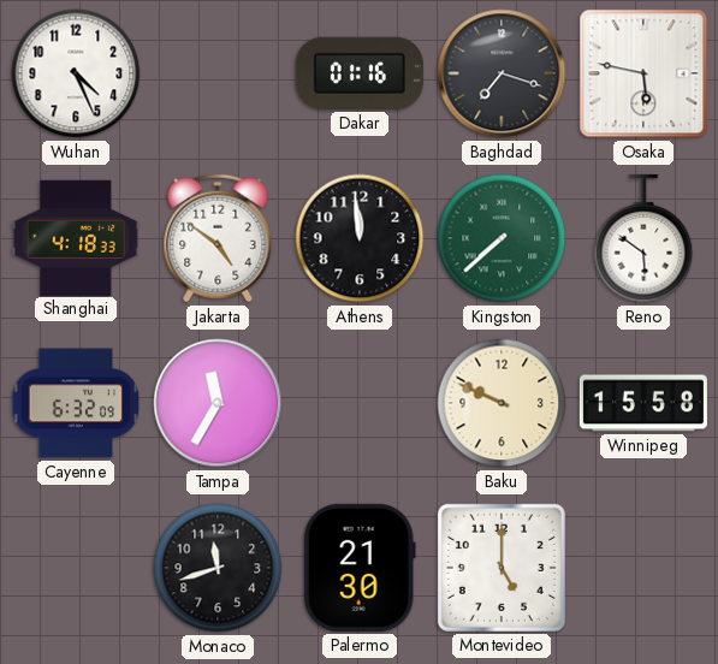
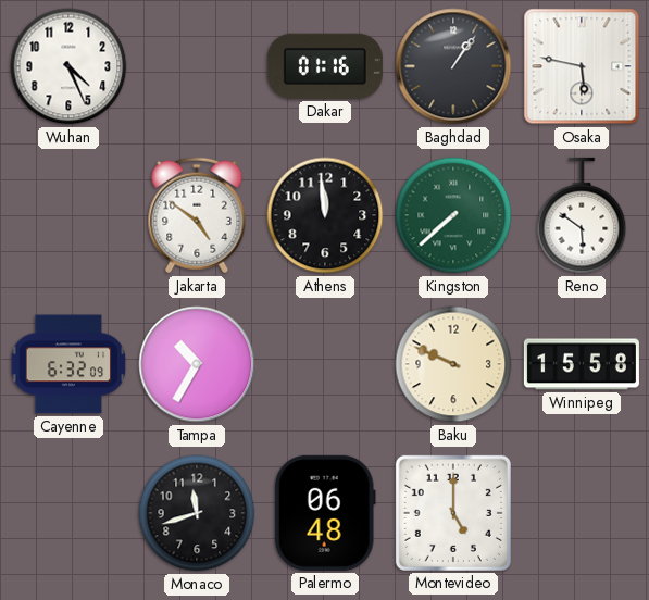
Baghdad: 7:18 -> 1:06 (453, 66)
Shanghai: 4:18 -> none (76, 237)
Tampa: 11:35 -> 10:35 (197, 364)
Palermo: 21:30 -> 06:48 (325, 513)
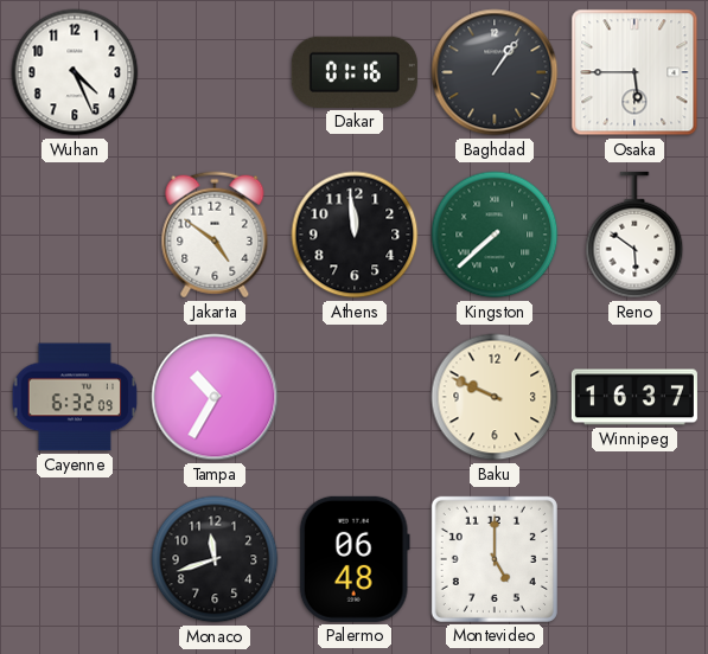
Osaka: 5:47 -> 5:45 (634, 72)
Winnipeg: 15:58 -> 16:37 (634, 397)
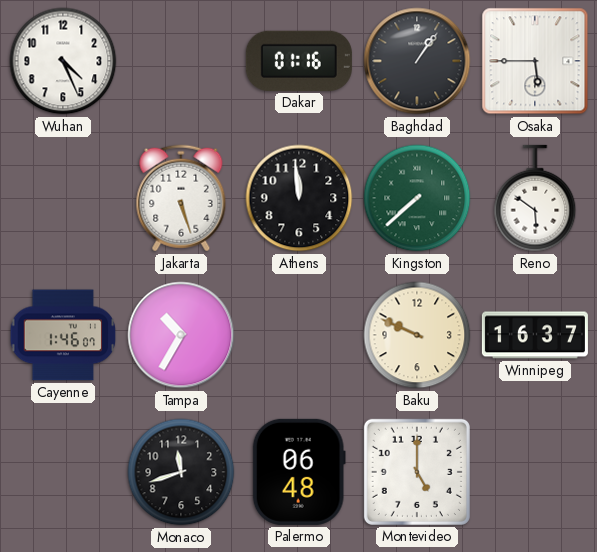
Jakarta: 4:51 -> 5:27 (181, 198)
Cayenne: 6:32 -> 1:46 (63, 335)
